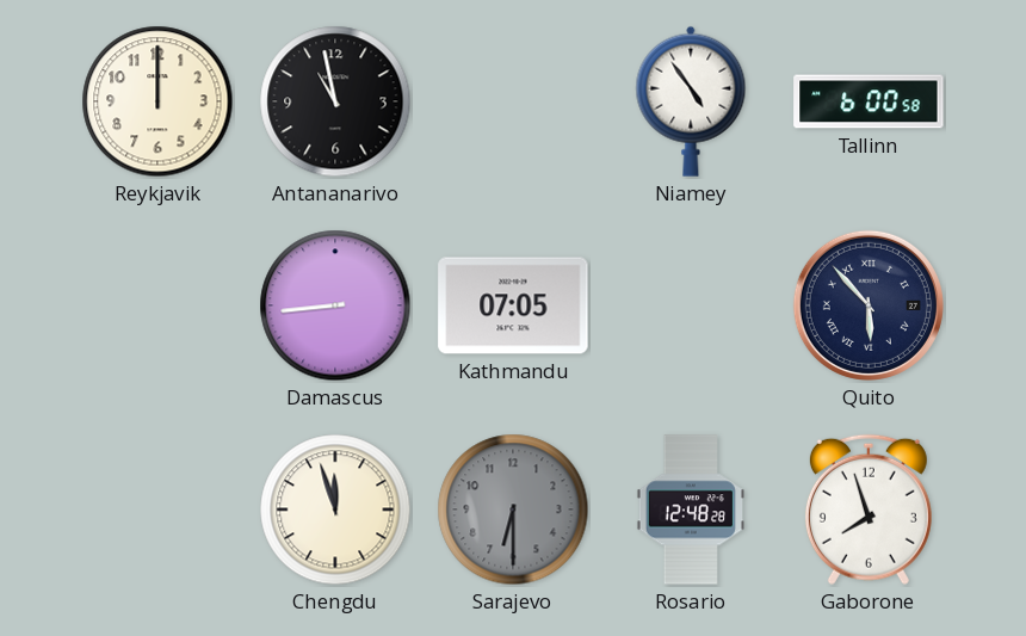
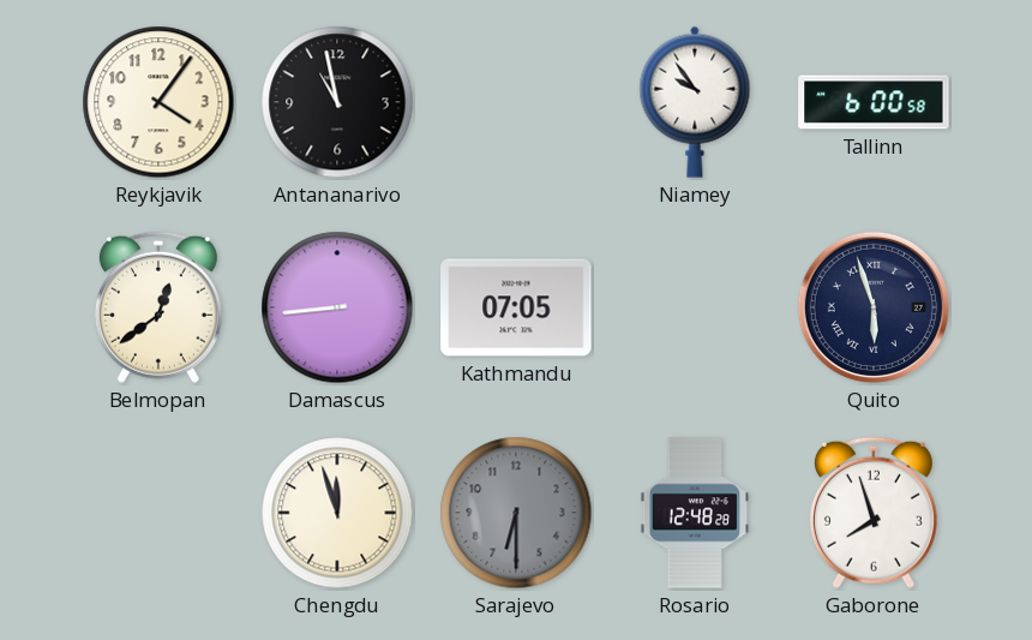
Reykjavik: 12:00 -> 4:06 (158, 102)
Niamey: 4:54 -> 9:54 (695, 102)
Belmopan: none -> 12:39 (158, 307)
Quito: 5:53 -> 5:57 (874, 307)
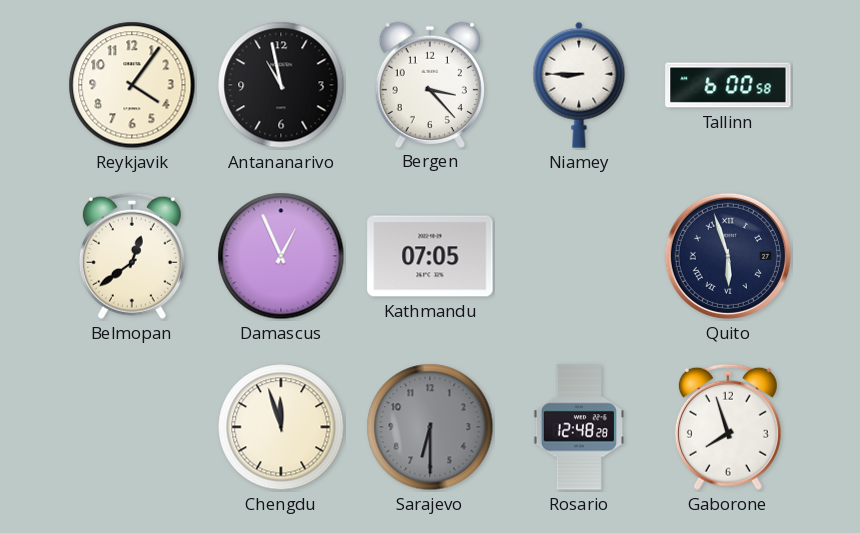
Bergen: none -> 3:23 (430, 84)
Niamey: 9:54 -> 8:45 (579, 85)
Damascus: 8:44 -> 12:56 (281, 256)
